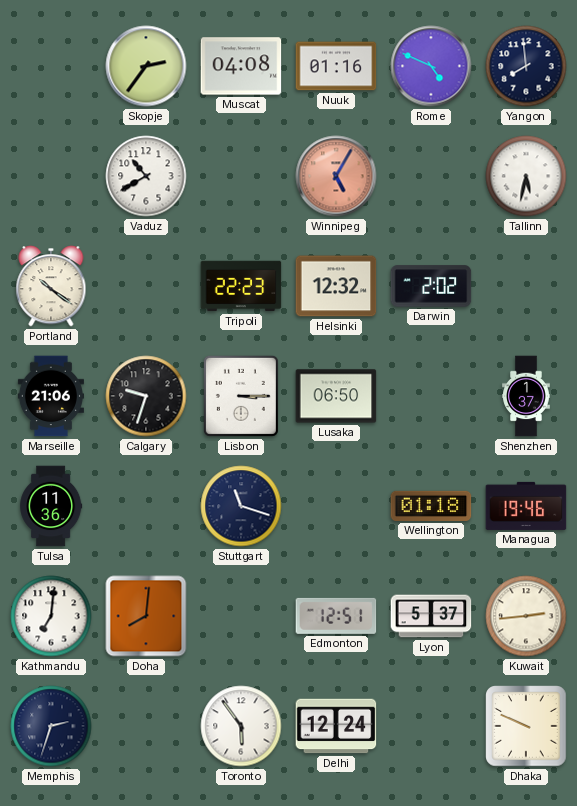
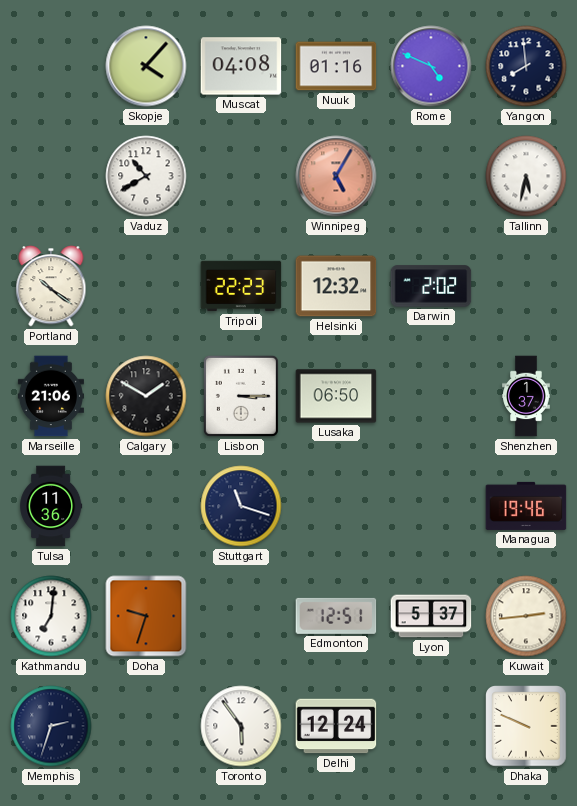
Skopje: 2:36 -> 4:07 (146, 66)
Calgary: 9:33 -> 1:50 (146, 396)
Wellington: 01:18 -> none (431, 506)
Doha: 8:01 -> 9:33 (146, 616)
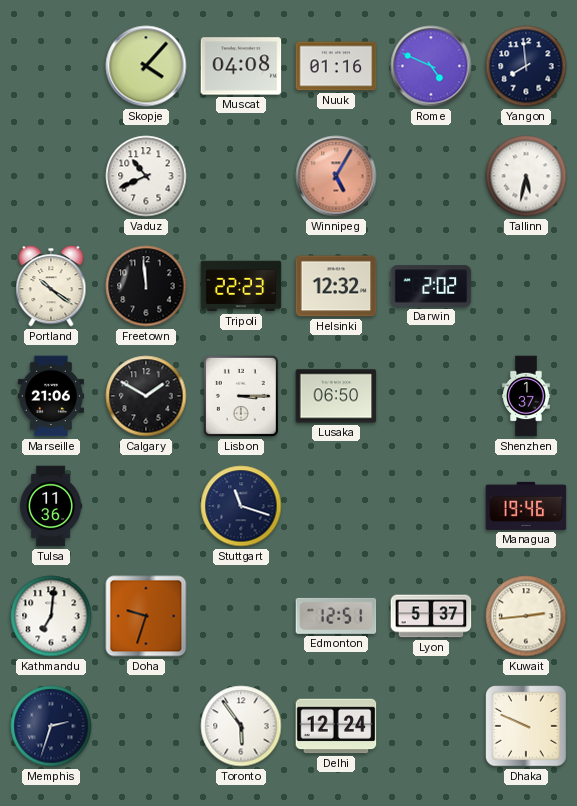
Vaduz: 10:40 -> 10:41 (146, 176)
Freetown: none -> 11:59 (146, 286)
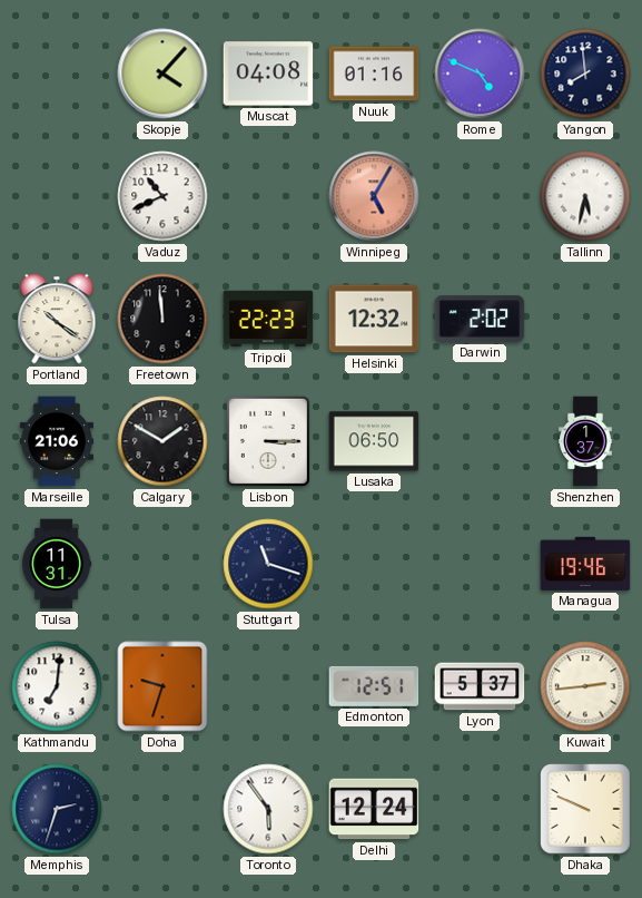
Tulsa: 11:36 -> 11:31 (57, 564)
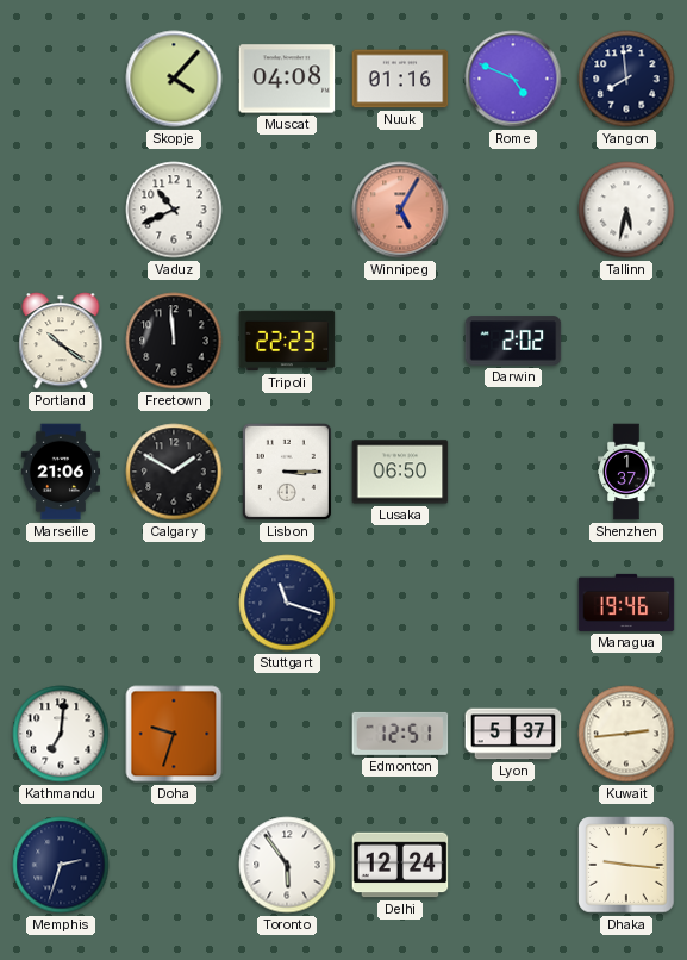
Helsinki: 12:32 -> none (374, 319)
Tulsa: 11:31 -> none (57, 564)
Dhaka: 9:49 -> 9:16 (626, 865)
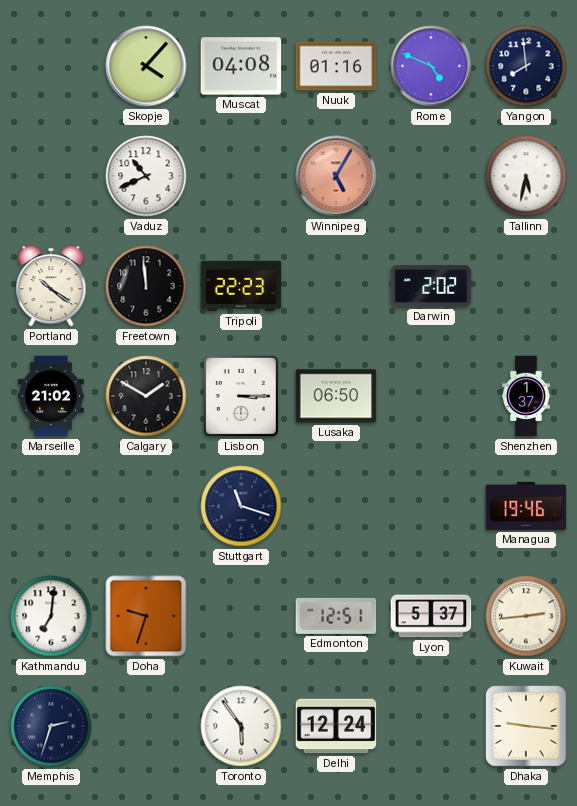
Marseille: 21:06 -> 21:02 (51, 396)
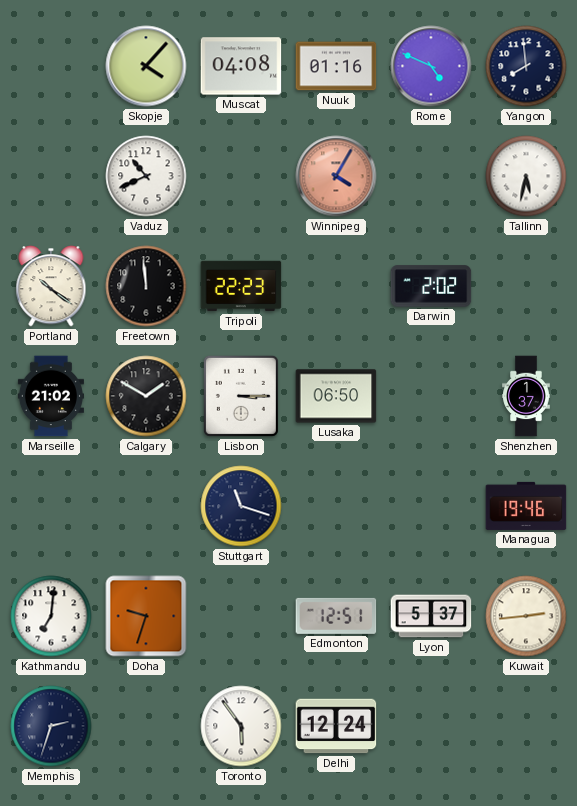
Winnipeg: 5:05 -> 4:05 (336, 176)
Dhaka: 9:16 -> none (526, 726)
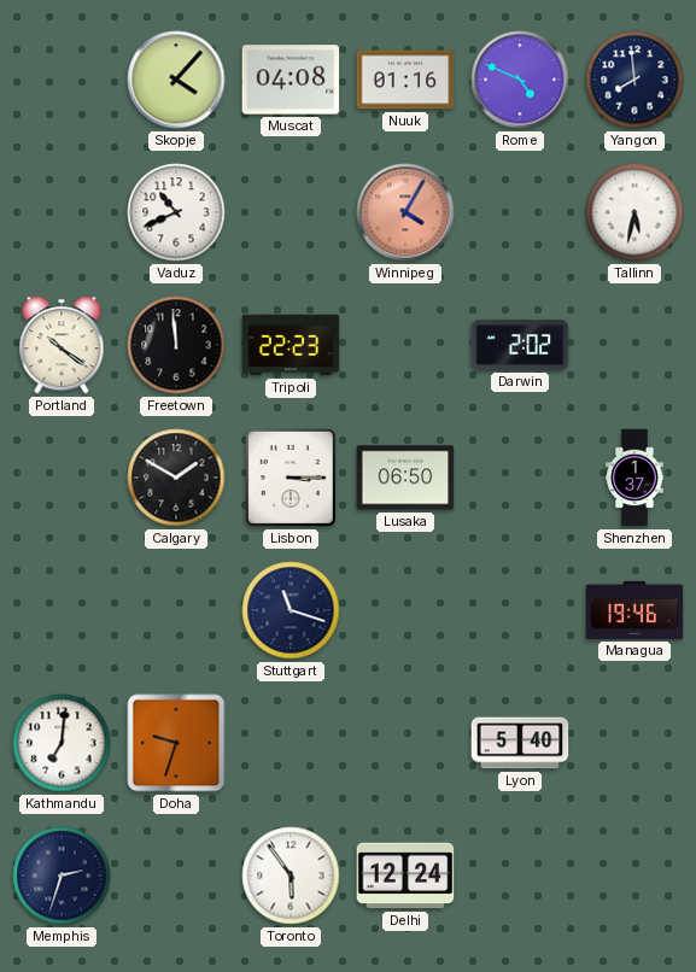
Marseille: 21:02 -> none (51, 396)
Edmonton: 12:51 -> none (336, 616)
Lyon: 5:37 -> 5:40 (520, 743)
Kuwait: 2:44 -> none (526, 616)
